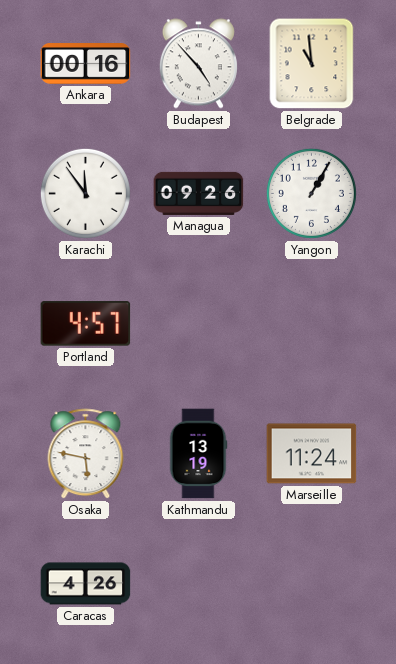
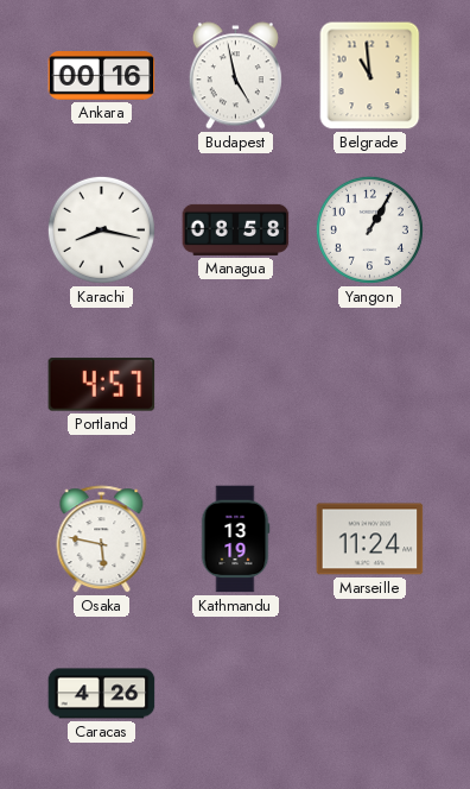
Budapest: 4:53 -> 4:58 (235, 76)
Karachi: 11:54 -> 8:17 (101, 229)
Managua: 09:26 -> 08:58 (236, 229)
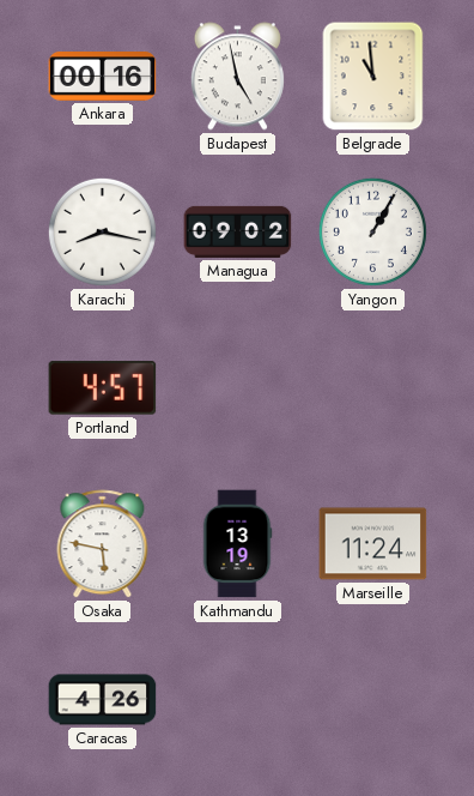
Managua: 08:58 -> 09:02 (238, 231)
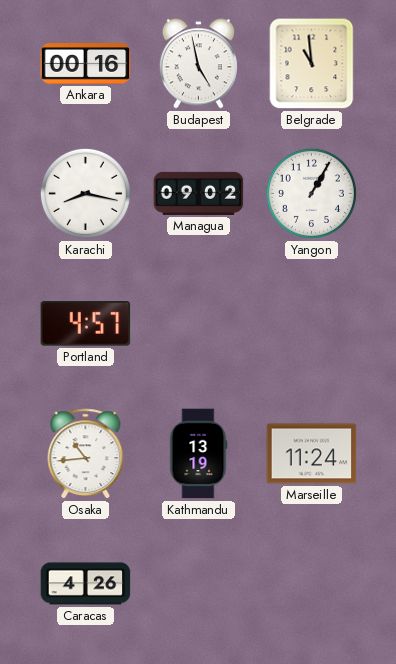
Osaka: 5:47 -> 10:44 (86, 454)
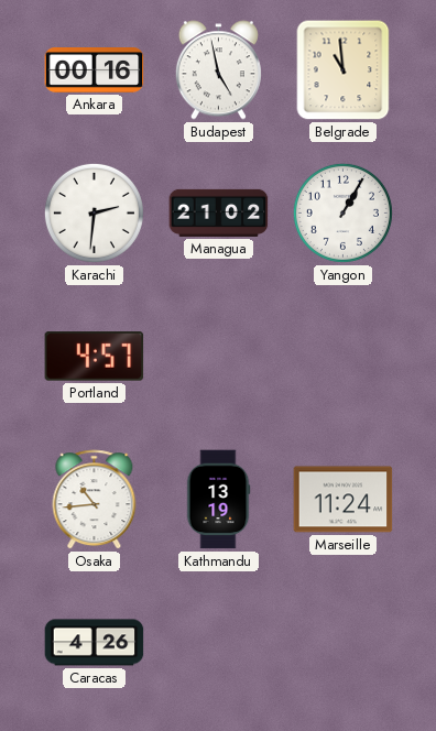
Karachi: 8:17 -> 2:31 (94, 212)
Managua: 09:02 -> 21:02 (219, 212)
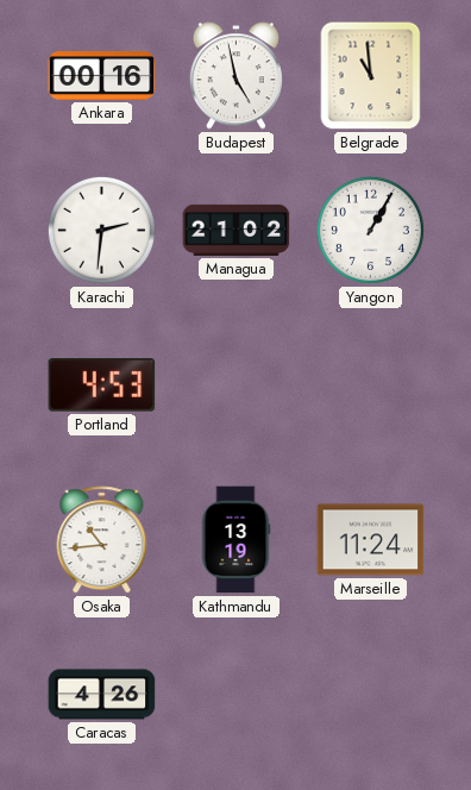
Portland: 4:57 -> 4:53 (102, 385)
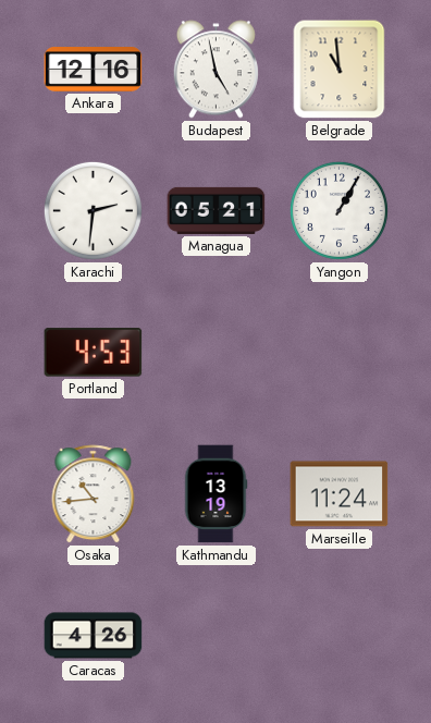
Ankara: 00:16 -> 12:16 (94, 70)
Managua: 21:02 -> 05:21 (217, 210)
